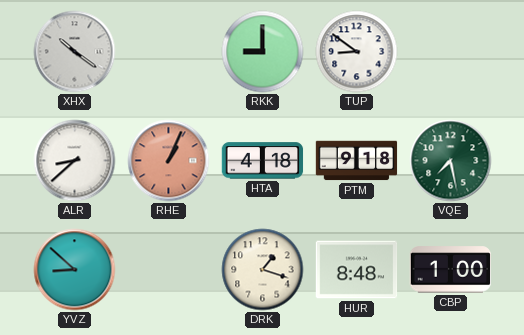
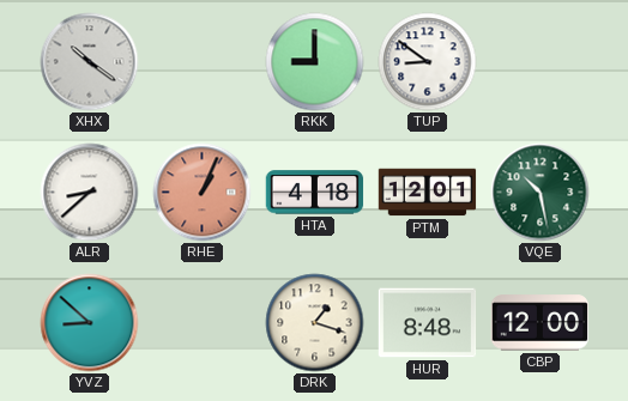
PTM: 9:18 -> 12:01 (428, 193)
VQE: 7:28 -> 10:28 (541, 193)
CBP: 1:00 -> 12:00 (541, 323)
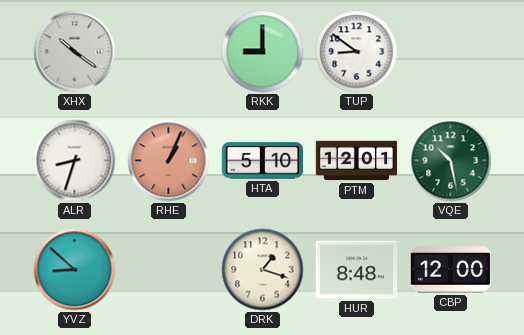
ALR: 8:38 -> 8:33 (75, 161)
HTA: 4:18 -> 5:10 (263, 161)
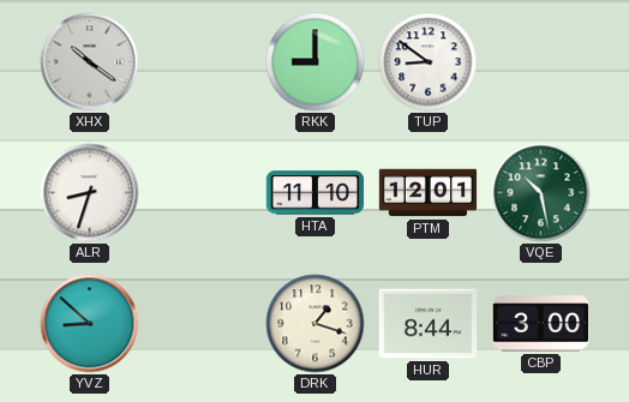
RHE: 1:04 -> none (169, 161)
HTA: 5:10 -> 11:10 (316, 193)
HUR: 8:48 -> 8:44 (429, 324)
CBP: 12:00 -> 3:00 (541, 324)
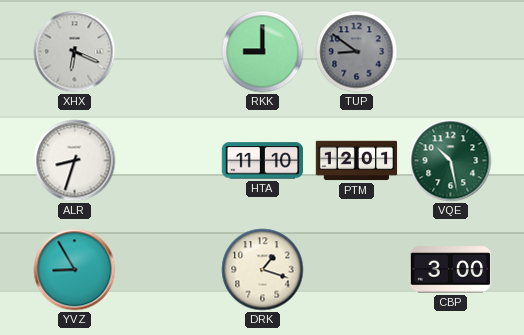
XHX: 10:21 -> 6:19 (75, 52)
TUP dial: white -> grey (357, 52)
YVZ: 8:52 -> 8:55 (75, 270)
HUR: 8:44 -> none (429, 324)
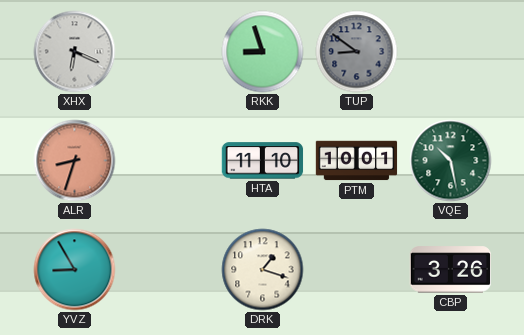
RKK: 9:00 -> 8:57 (263, 52)
ALR dial: white -> salmon (75, 161)
PTM: 12:01 -> 10:01 (357, 161)
CBP: 3:00 -> 3:26 (451, 270)
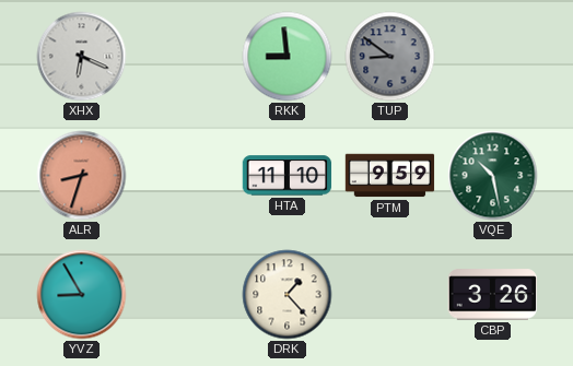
RKK: 8:57 -> 8:59 (288, 57)
PTM: 10:01 -> 9:59 (390, 176)
DRK: 1:18 -> 1:23 (288, 295)
